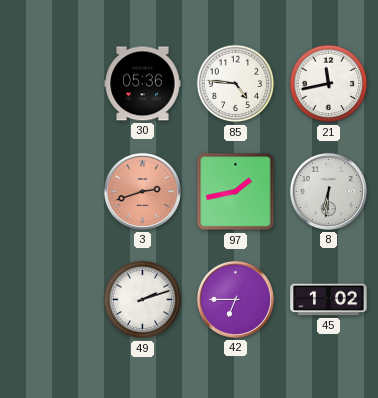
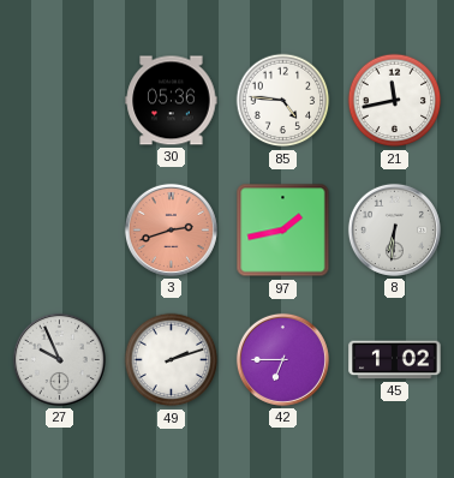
27: none -> 9:56 (59, 359)
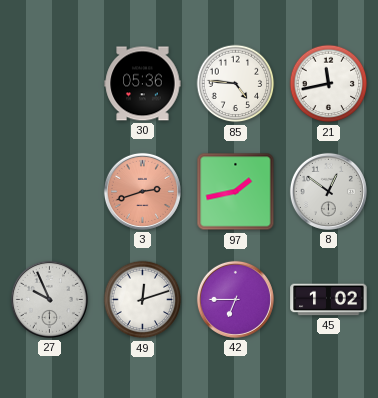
8: 6:31 -> 12:51 (328, 191)
49: 2:12 -> 12:12 (143, 300)
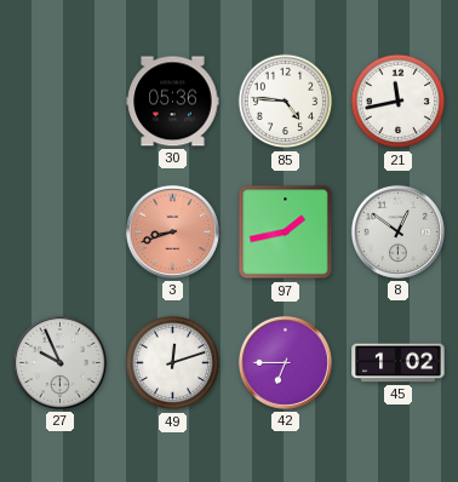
3: 2:42 -> 8:42 (172, 231)
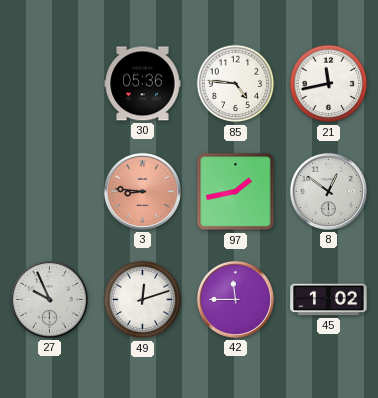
3: 8:42 -> 8:46 (142, 191)
42: 6:45 -> 11:45 (235, 299)
